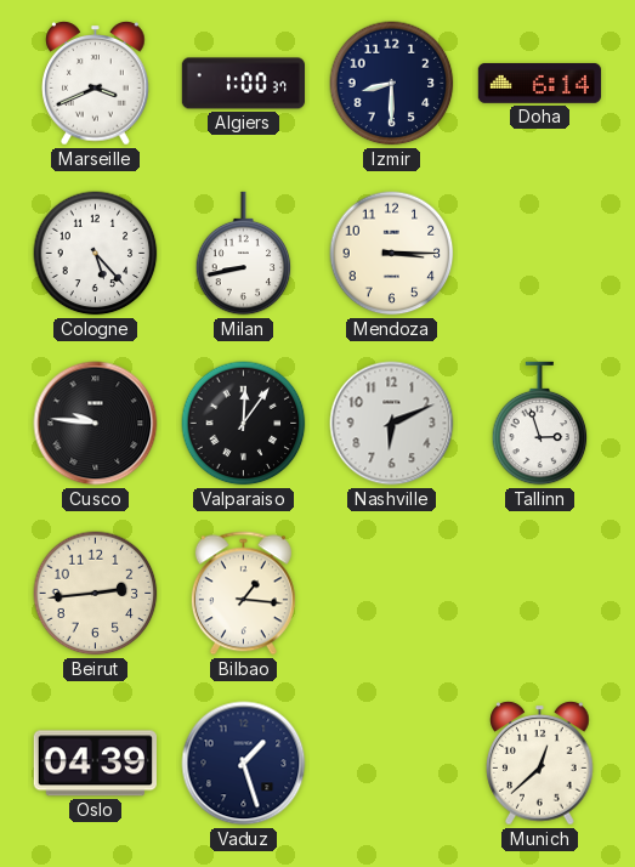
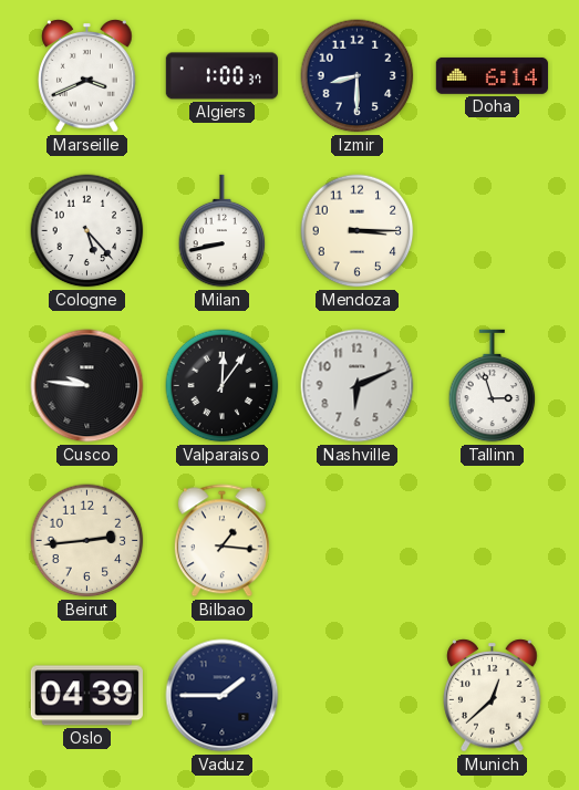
Vaduz: 1:27 -> 1:45 (223, 696)
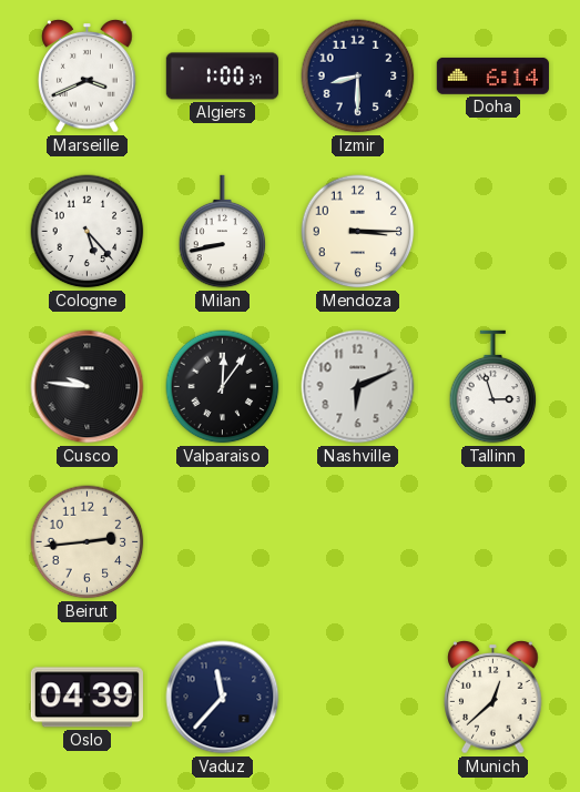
Bilbao: 1:16 -> none (221, 541)
Vaduz: 1:45 -> 11:37 (223, 698)
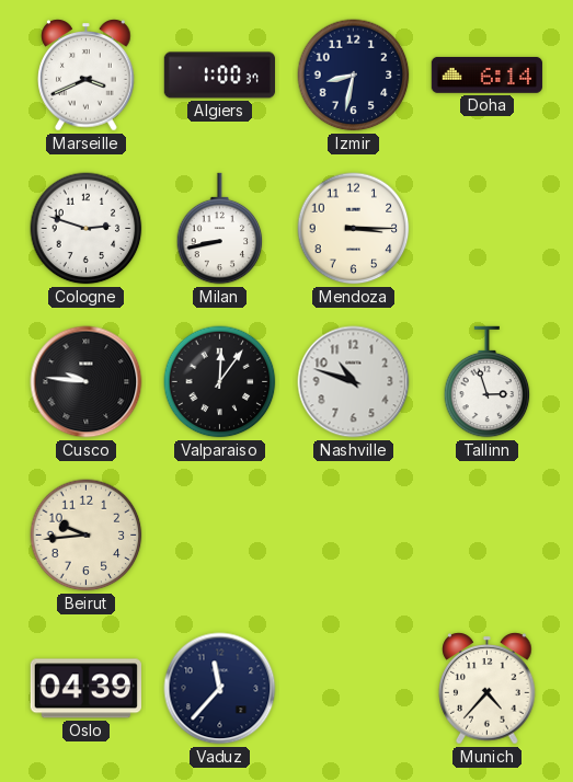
Izmir: 8:30 -> 8:32 (354, 76)
Cologne: 5:23 -> 2:48 (87, 229)
Nashville: 6:11 -> 10:48 (354, 382)
Beirut: 2:44 -> 9:44 (87, 536)
Munich: 12:38 -> 4:37 (488, 689)
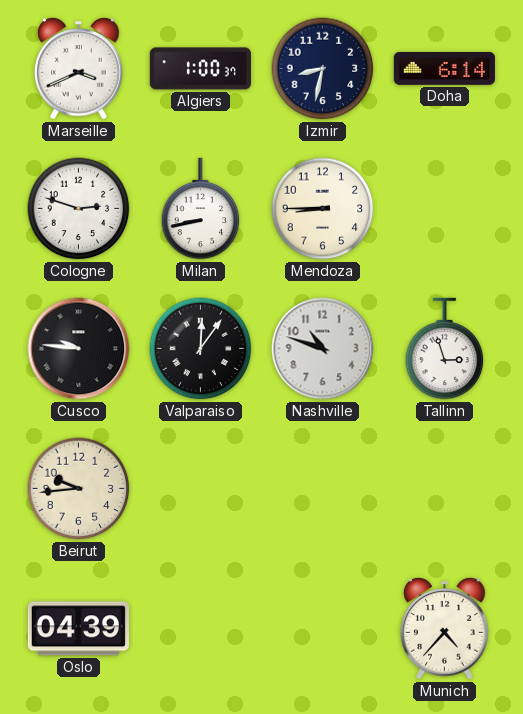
Mendoza: 3:15 -> 8:45 (323, 209)
Vaduz: 11:37 -> none (220, 689)
